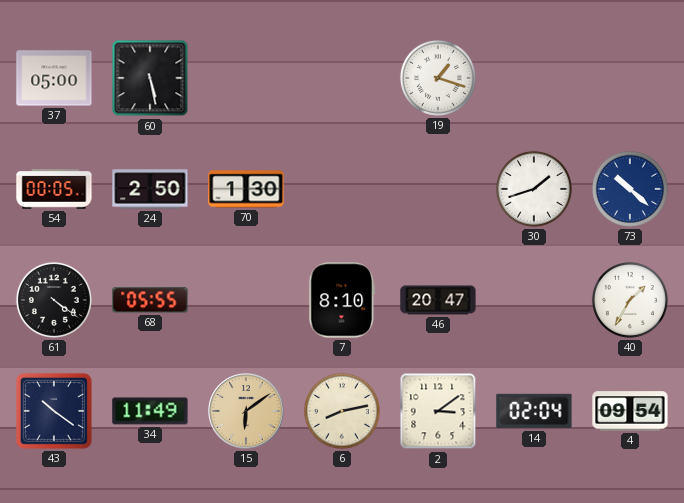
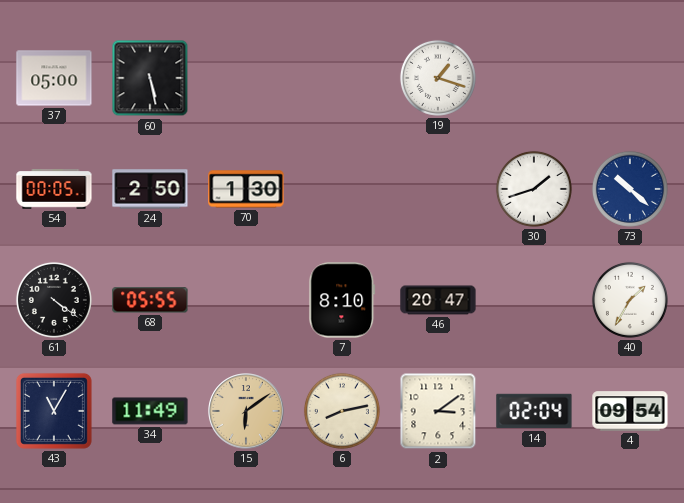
43: 10:21 -> 11:05 (54, 411)
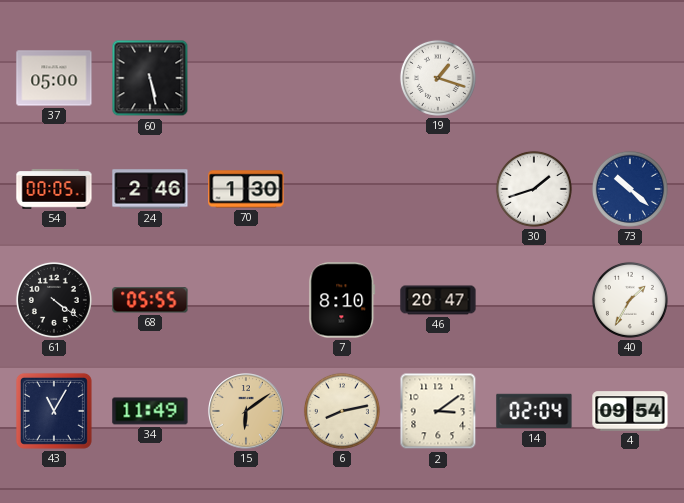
24: 2:50 -> 2:46 (150, 189)
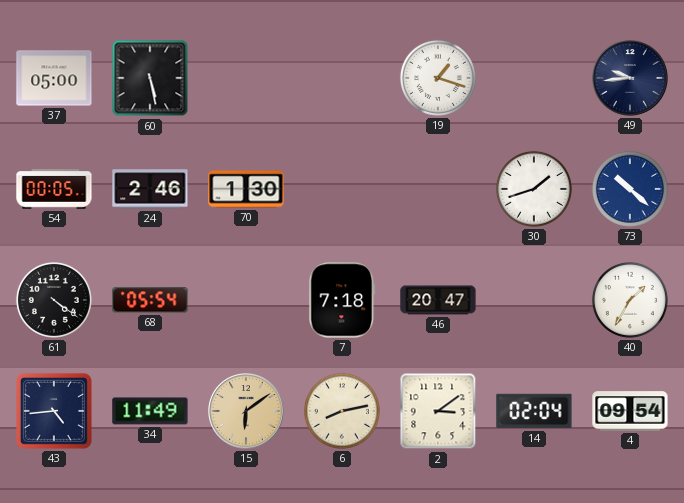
49: none -> 9:44 (630, 78)
68: 05:55 -> 05:54 (150, 300)
7: 8:10 -> 7:18 (342, 300)
43: 11:05 -> 4:44 (54, 411)
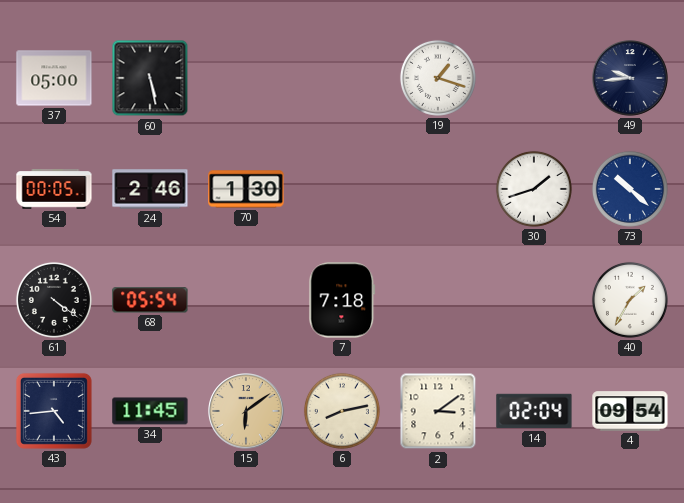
46: 20:47 -> none (438, 300)
34: 11:49 -> 11:45 (150, 411)
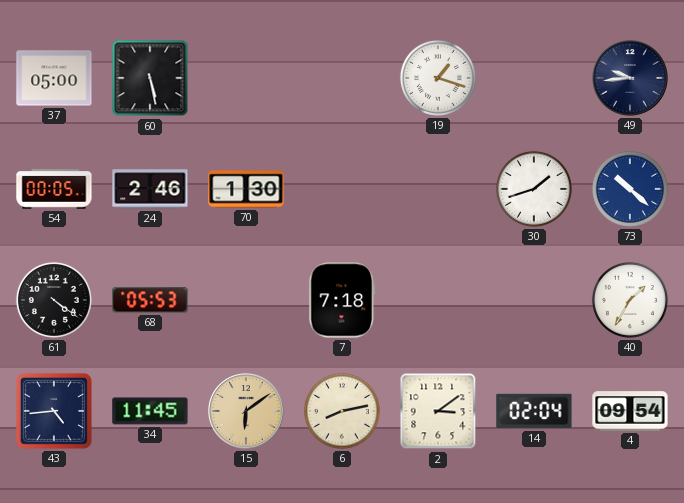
68: 05:54 -> 05:53 (150, 300)
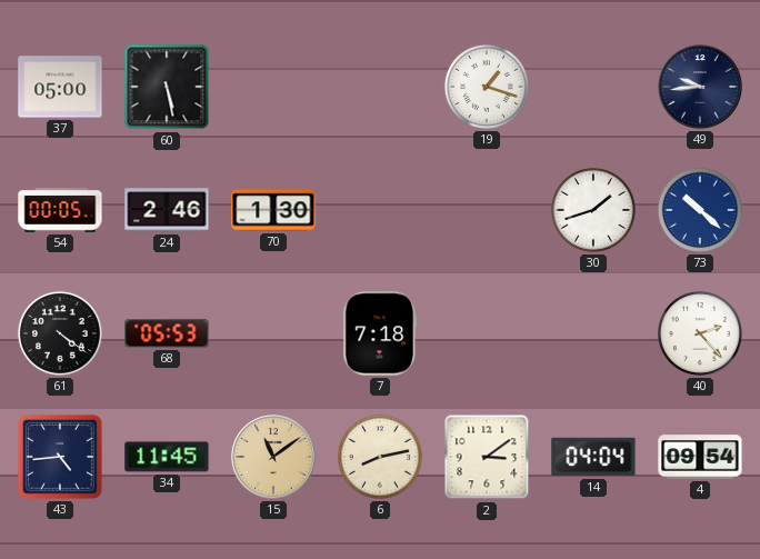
40: 1:35 -> 2:23 (700, 333)
15: 6:09 -> 11:09 (273, 457)
14: 02:04 -> 04:04 (593, 457)
